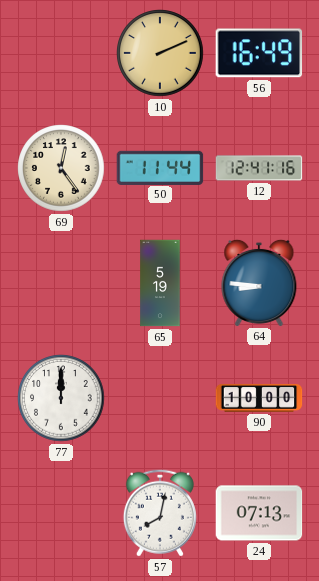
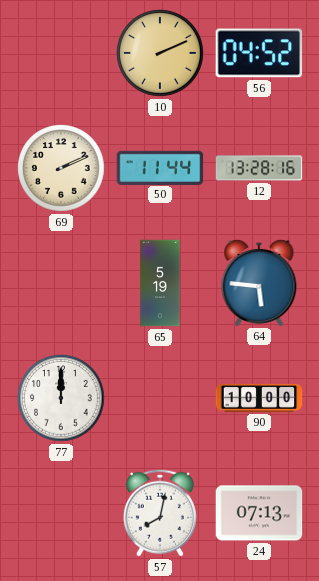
56: 16:49 -> 04:52 (259, 53)
69: 12:24 -> 2:11 (61, 168)
12: 12:41 -> 13:28 (259, 168)
64: 8:46 -> 5:46 (259, 282)
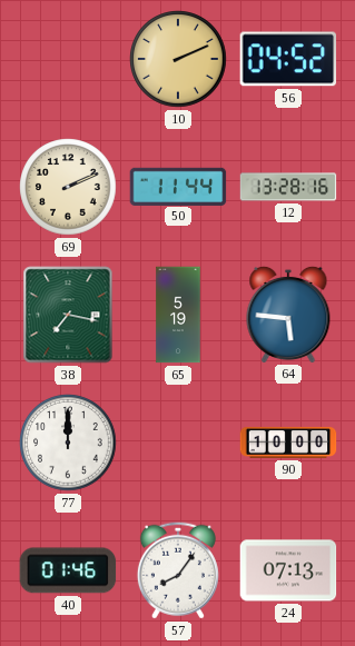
38: none -> 7:17 (68, 315)
40: none -> 01:46 (68, 570)
57: 8:02 -> 8:06 (178, 570)
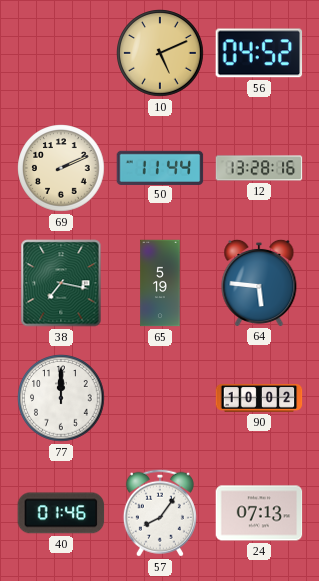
10: 2:11 -> 5:11 (160, 53)
90: 10:00 -> 10:02 (259, 398)
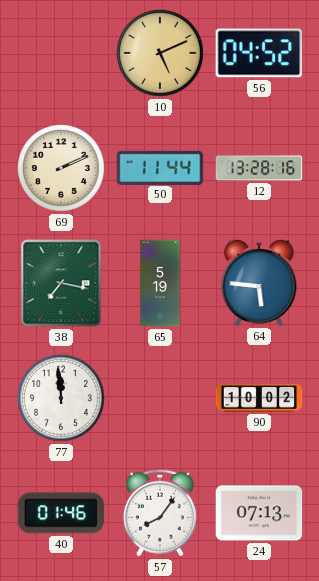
77: 12:00 -> 11:59 (61, 398)
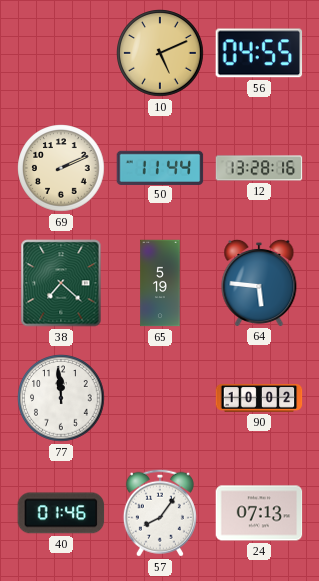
56: 04:52 -> 04:55 (259, 53)
38: 7:17 -> 7:22 (61, 283)
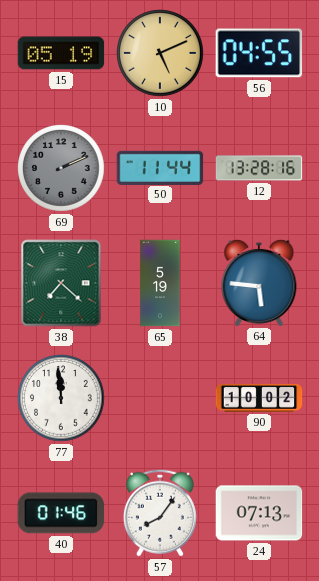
15: none -> 05:19 (61, 53)
69 dial: cream -> grey (61, 168)
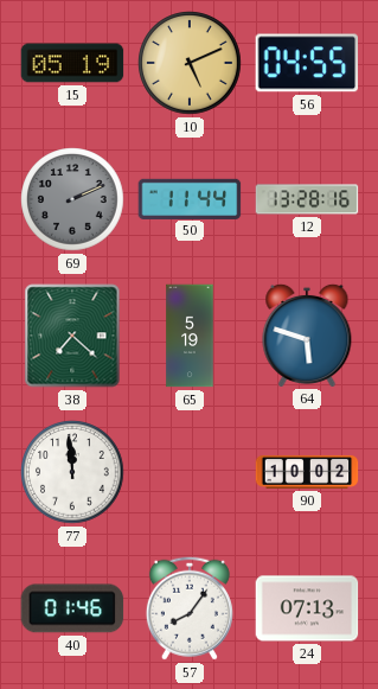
64: 5:46 -> 5:48 (307, 334)
